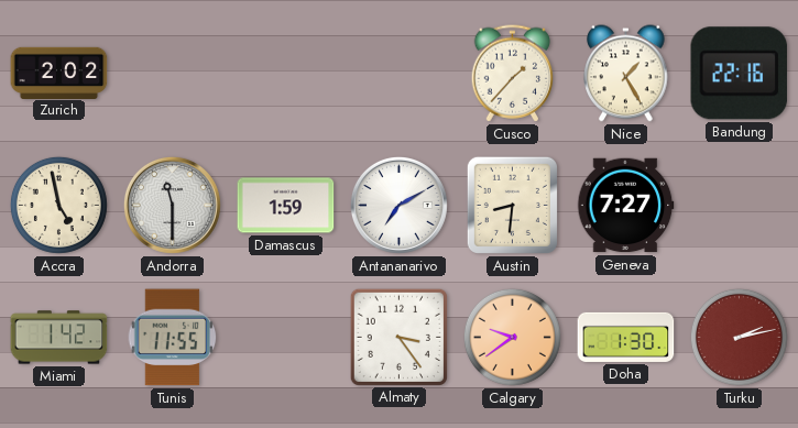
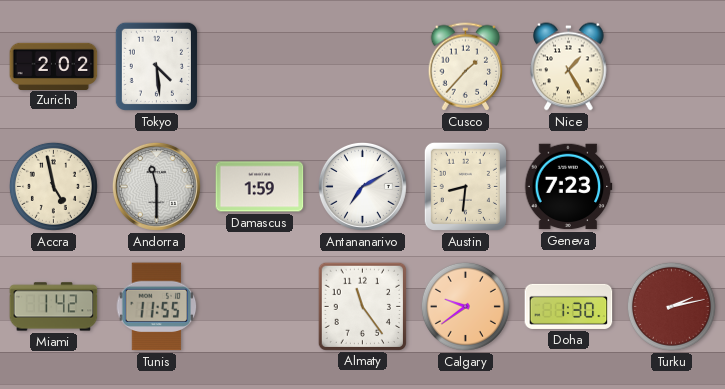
Tokyo: none -> 4:29 (156, 66)
Bandung: 22:16 -> none (740, 74)
Geneva: 7:27 -> 7:23 (568, 187)
Almaty: 3:24 -> 11:24 (362, 306)
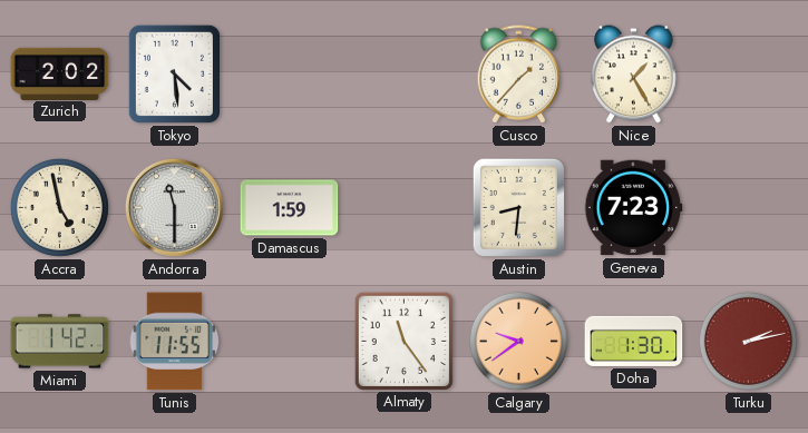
Antananarivo: 7:10 -> none (362, 186)
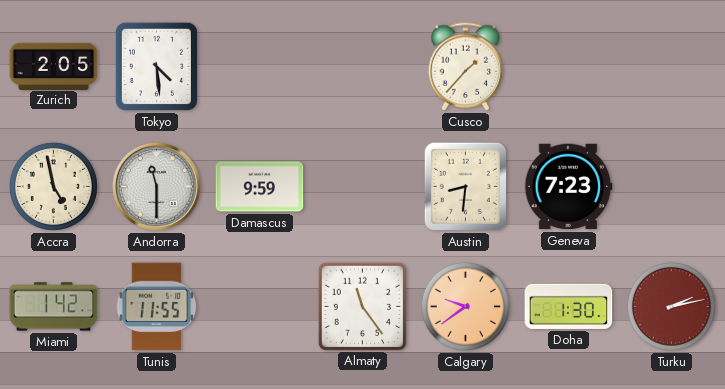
Zurich: 2:02 -> 2:05 (54, 66)
Nice: 1:25 -> none (634, 75)
Damascus: 1:59 -> 9:59 (260, 187)
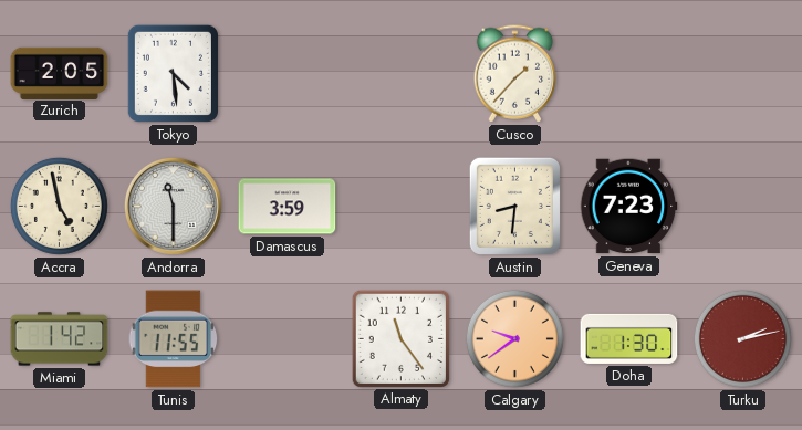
Damascus: 9:59 -> 3:59 (288, 207)
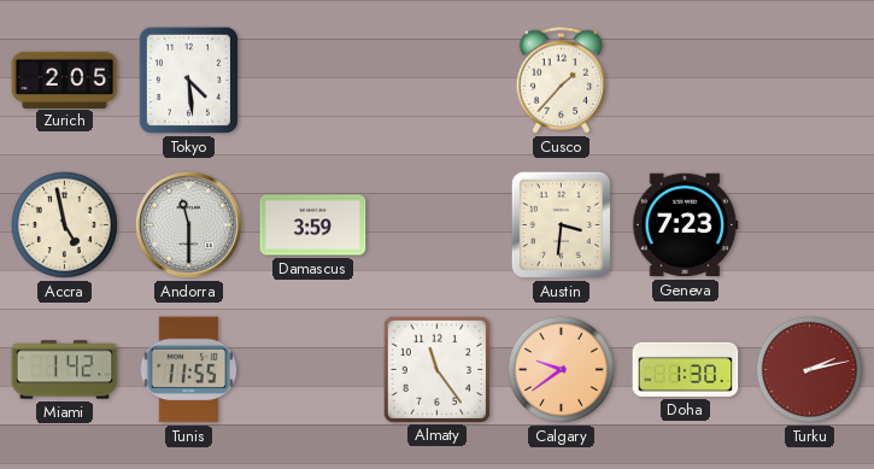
Austin: 8:31 -> 3:31 (561, 224)
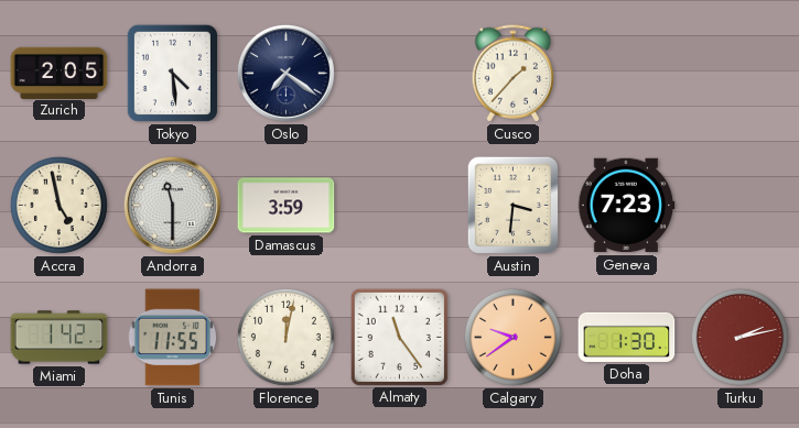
Oslo: none -> 7:21 (285, 73)
Florence: none -> 12:02 (285, 337)
